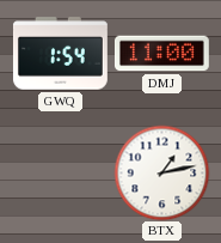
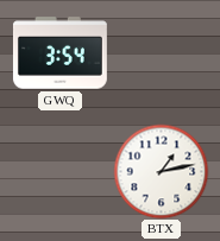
GWQ: 1:54 -> 3:54 (59, 53)
DMJ: 11:00 -> none (161, 54)
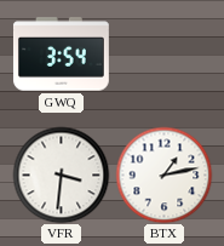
VFR: none -> 3:31 (61, 175)
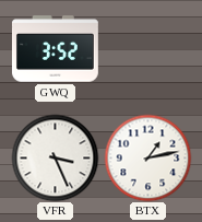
GWQ: 3:54 -> 3:52 (55, 49)
VFR: 3:31 -> 3:26 (55, 157)
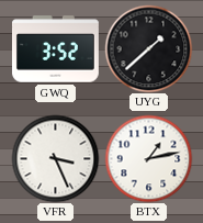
UYG: none -> 1:38 (148, 48)
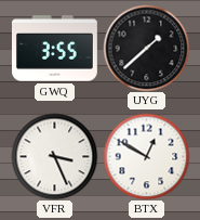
GWQ: 3:52 -> 3:55 (54, 49)
BTX: 1:13 -> 12:50 (146, 156)
